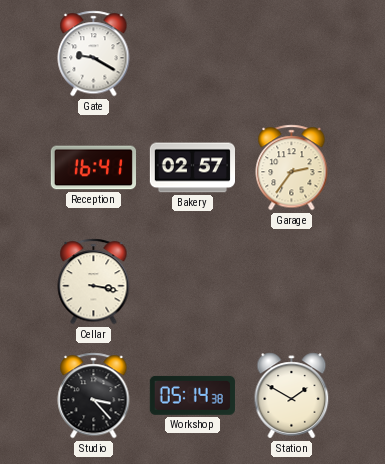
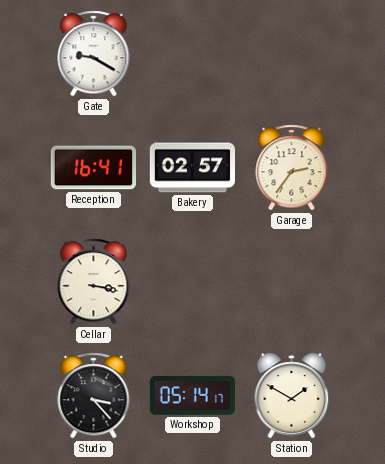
Workshop: 05:14:38 -> 05:14:17 (192, 395)
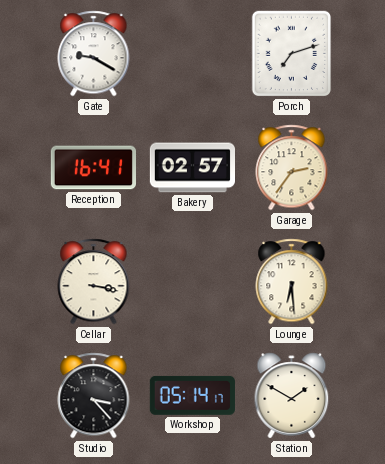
Porch: none -> 7:12 (292, 54)
Lounge: none -> 6:29 (292, 282)
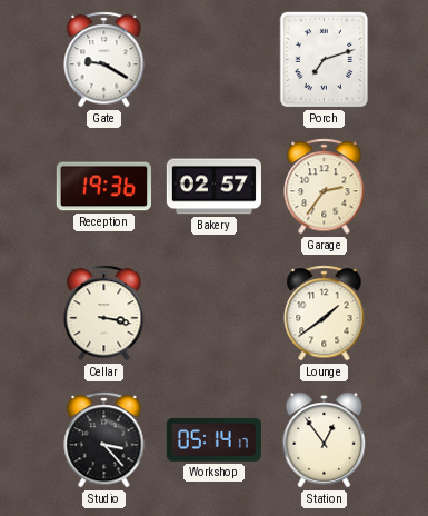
Reception: 16:41 -> 19:36 (103, 187)
Lounge: 6:29 -> 1:39 (325, 314)
Station: 1:50 -> 12:54 (325, 440)
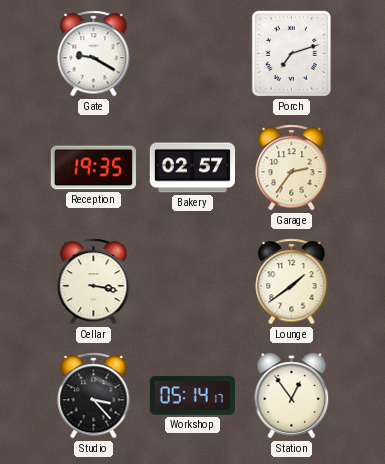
Reception: 19:36 -> 19:35 (93, 168)
